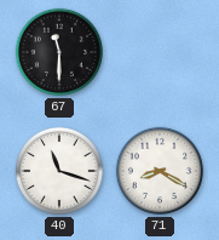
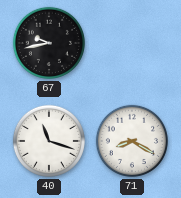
67: 11:30 -> 9:43 (49, 43)
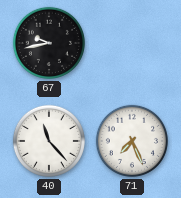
40: 11:18 -> 11:23 (49, 141)
71: 8:20 -> 7:26 (132, 141)
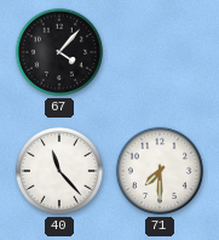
67: 9:43 -> 4:07 (59, 52)
71: 7:26 -> 7:30 (160, 171)
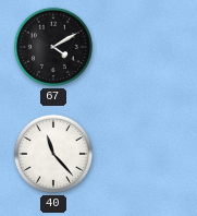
67: 4:07 -> 4:10 (53, 47)
71: 7:30 -> none (160, 171)
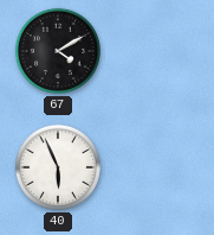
40: 11:23 -> 5:56 (58, 167)
